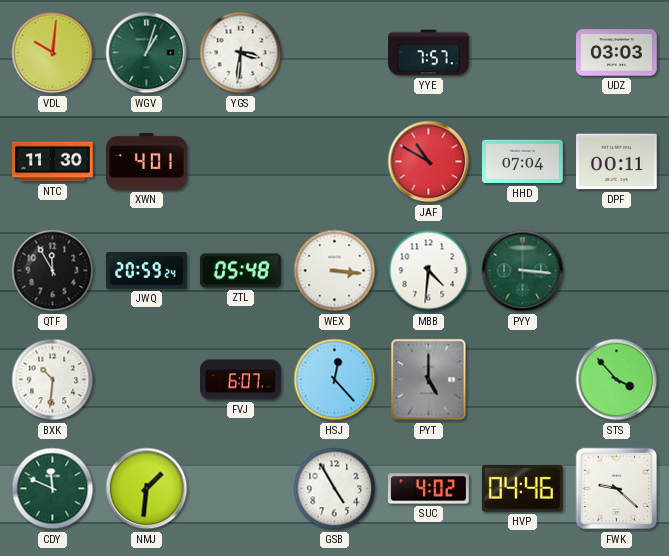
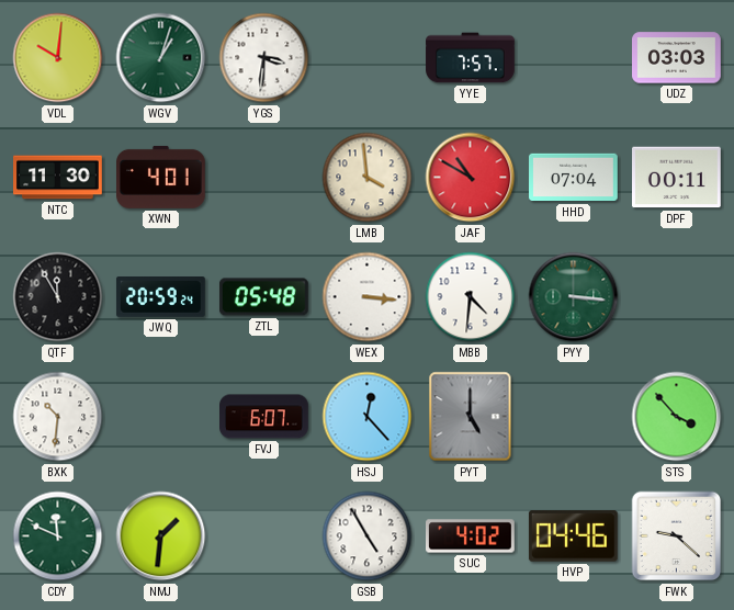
LMB: none -> 3:59 (368, 178)
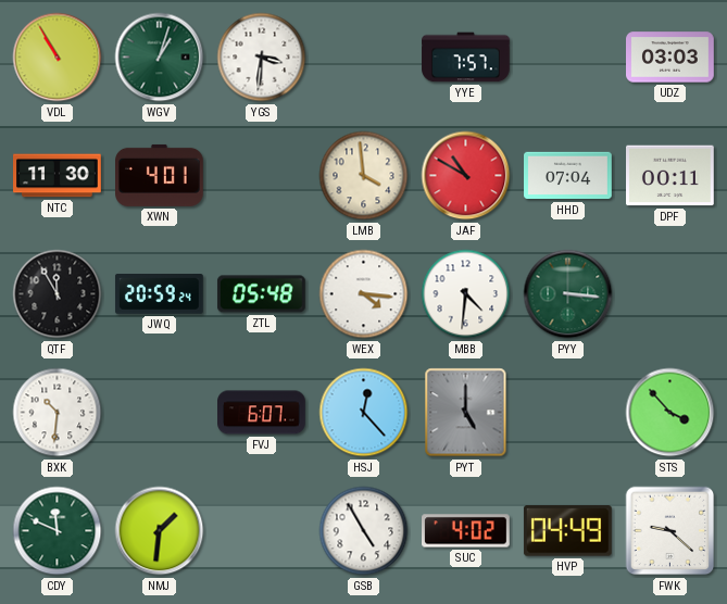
VDL: 10:01 -> 10:55 (58, 58)
WEX: 3:16 -> 4:16 (364, 294)
HVP: 04:46 -> 04:49 (567, 531)
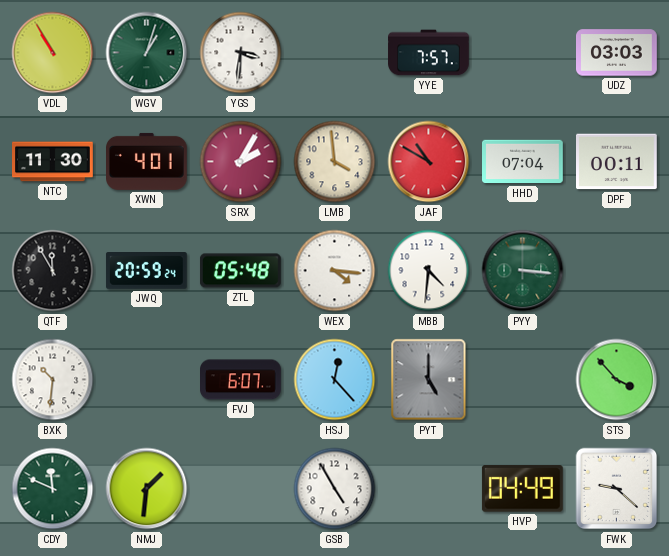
SRX: none -> 2:05 (241, 162)
SUC: 4:02 -> none (466, 531)
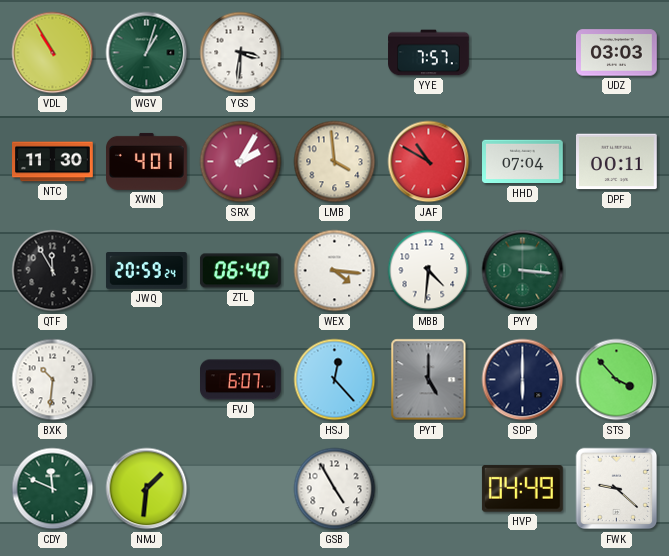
ZTL: 05:48 -> 06:40 (241, 271)
SDP: none -> 6:00 (523, 380)
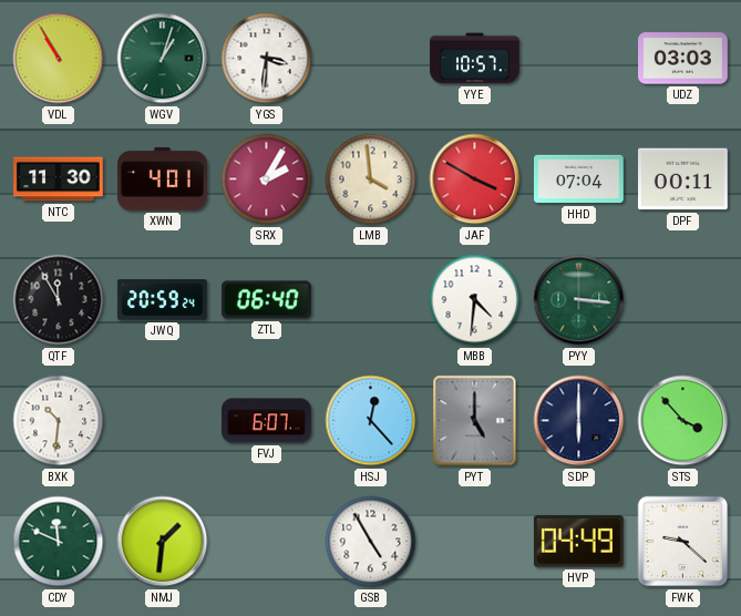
YYE: 7:57 -> 10:57 (475, 59)
JAF: 10:50 -> 3:50 (475, 179)
WEX: 4:16 -> none (335, 271)
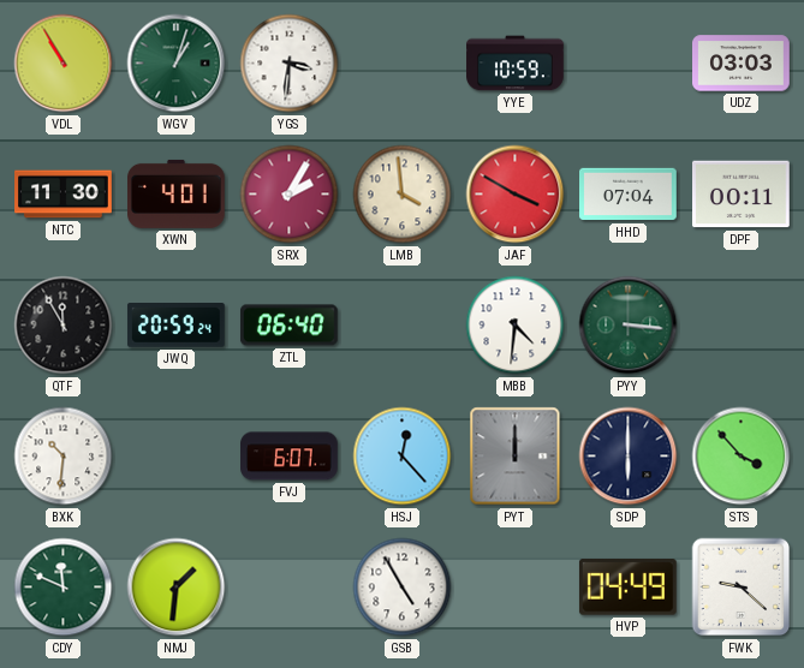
YYE: 10:57 -> 10:59 (516, 64)
PYT: 5:00 -> 12:00 (516, 457)
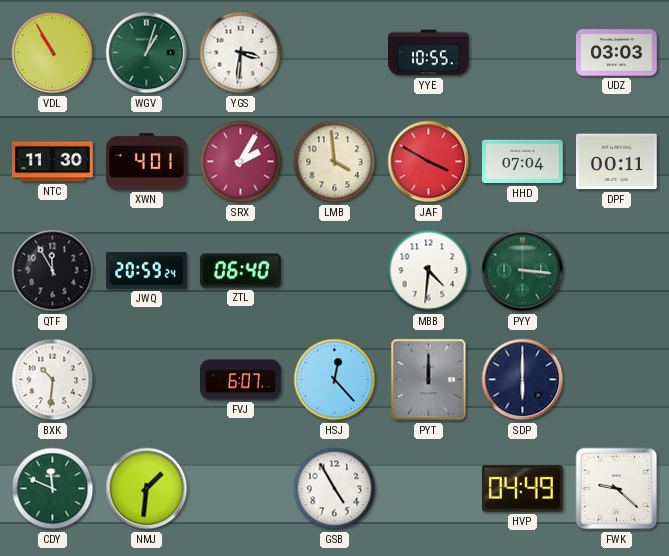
YYE: 10:59 -> 10:55 (429, 53)
STS: 3:53 -> none (742, 457)
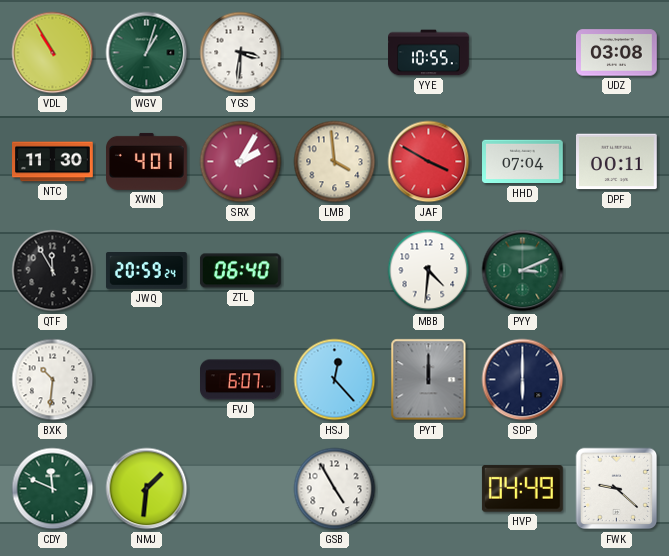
UDZ: 03:03 -> 03:08 (617, 53)
PYY: 3:16 -> 3:11 (523, 271)
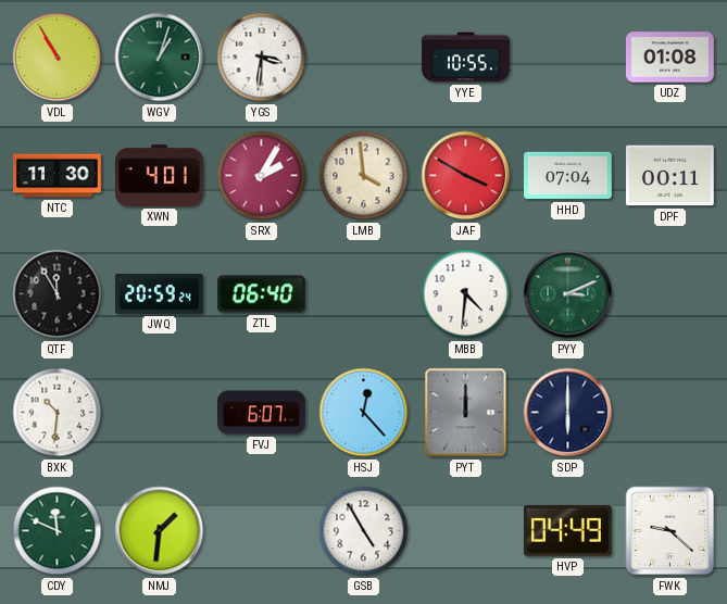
UDZ: 03:08 -> 01:08 (670, 58)
